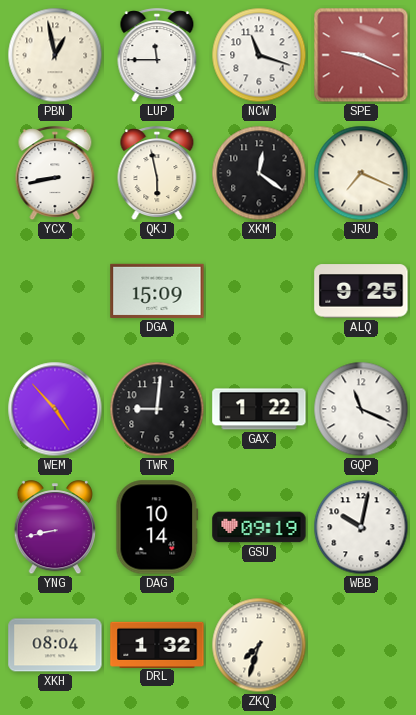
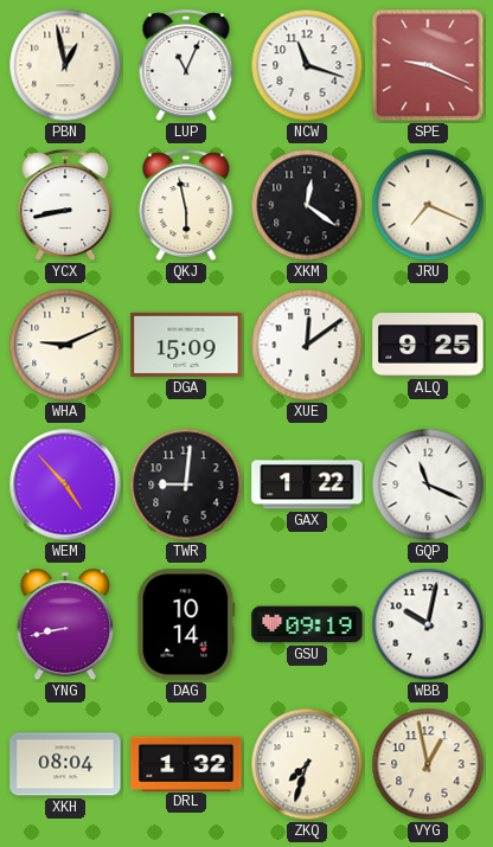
LUP: 11:45 -> 11:04 (186, 66)
WHA: none -> 9:11 (65, 345)
XUE: none -> 12:09 (307, 345)
VYG: none -> 12:58 (428, 764)
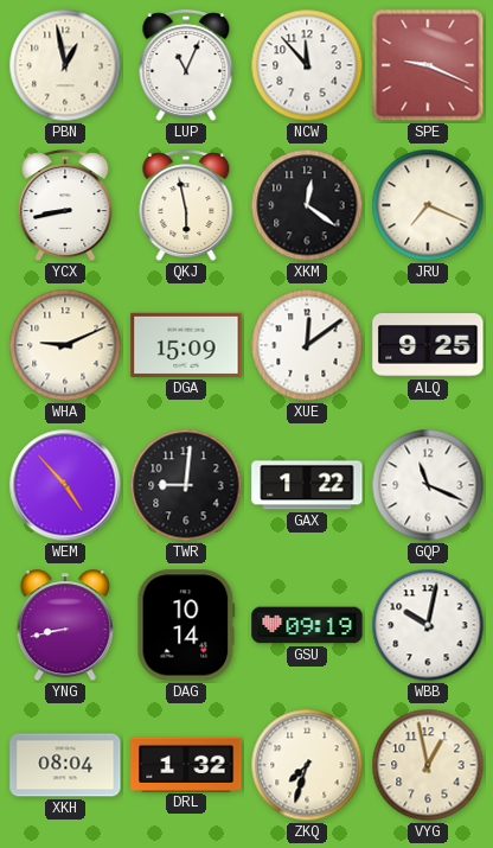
NCW: 11:18 -> 11:53 (307, 65)
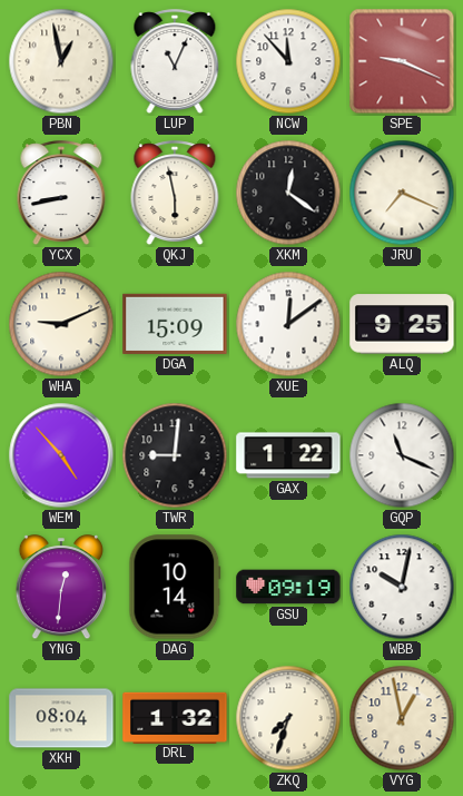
YNG: 8:43 -> 12:31 (61, 588)
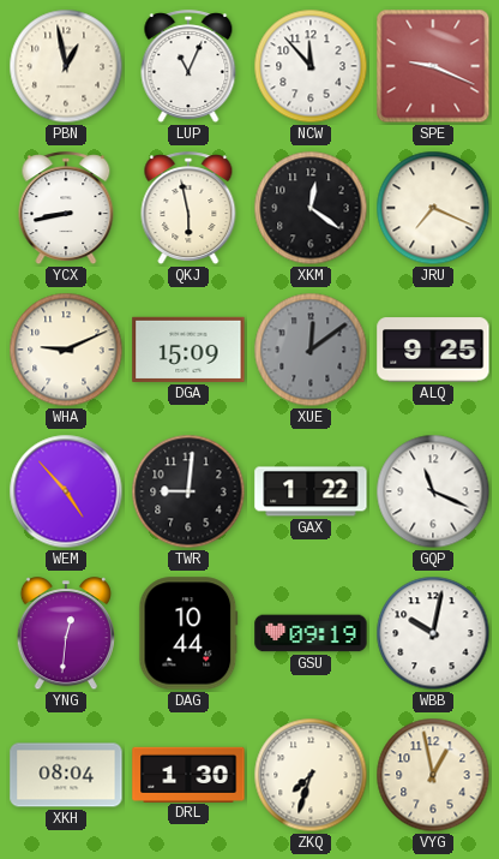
XUE dial: white -> grey (311, 350)
DAG: 10:14 -> 10:44 (188, 633)
DRL: 1:32 -> 1:30 (188, 774)
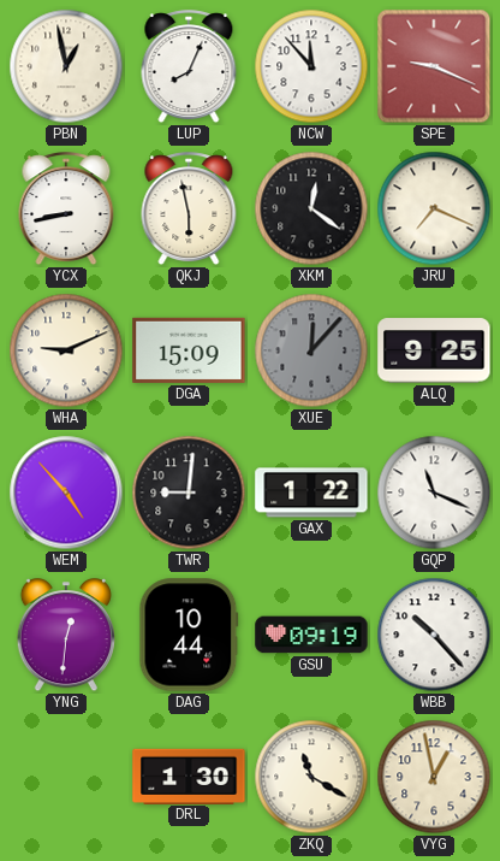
LUP: 11:04 -> 8:04 (189, 67)
XUE: 12:09 -> 12:07 (311, 350)
WBB: 10:02 -> 10:23 (434, 635)
XKH: 08:04 -> none (66, 775)
ZKQ: 7:33 -> 11:20 (311, 777)
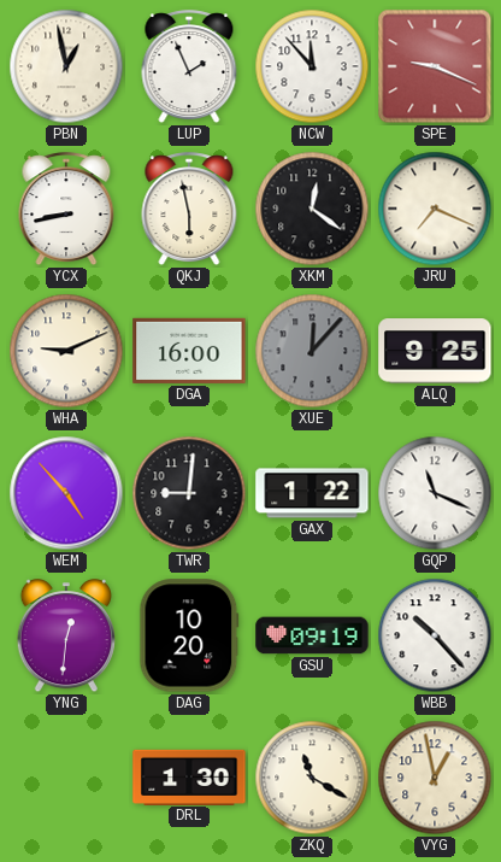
LUP: 8:04 -> 1:56 (189, 68)
DGA: 15:09 -> 16:00 (189, 351)
DAG: 10:44 -> 10:20 (189, 635)
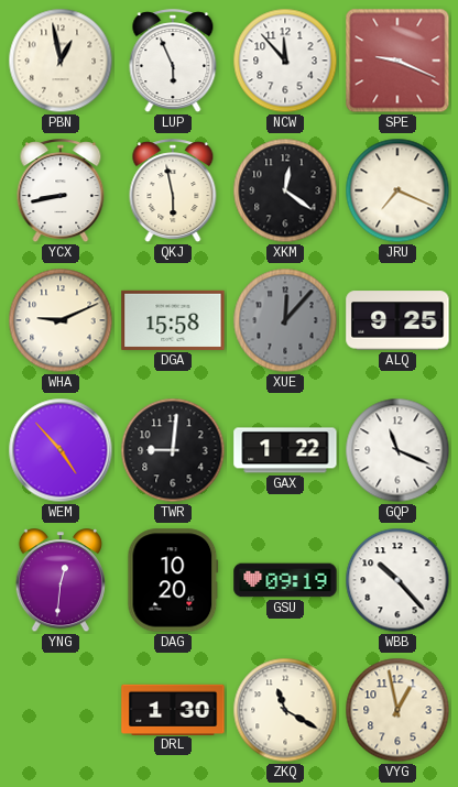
LUP: 1:56 -> 5:56 (173, 62)
DGA: 16:00 -> 15:58 (173, 320)
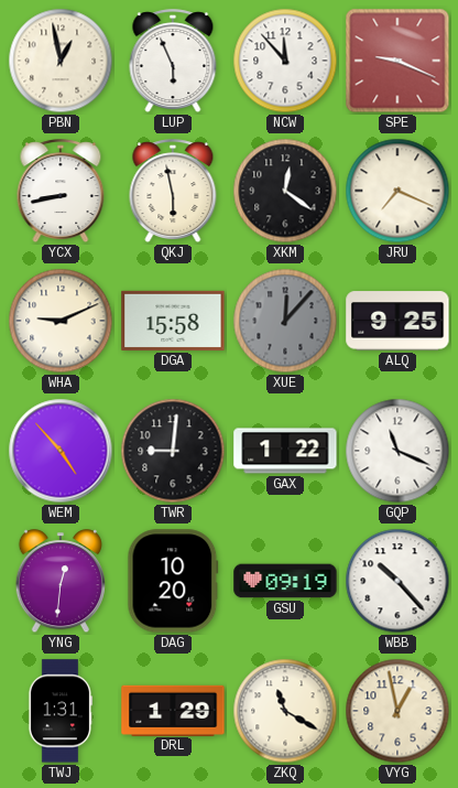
TWJ: none -> 1:31 (59, 711)
DRL: 1:30 -> 1:29 (173, 710)
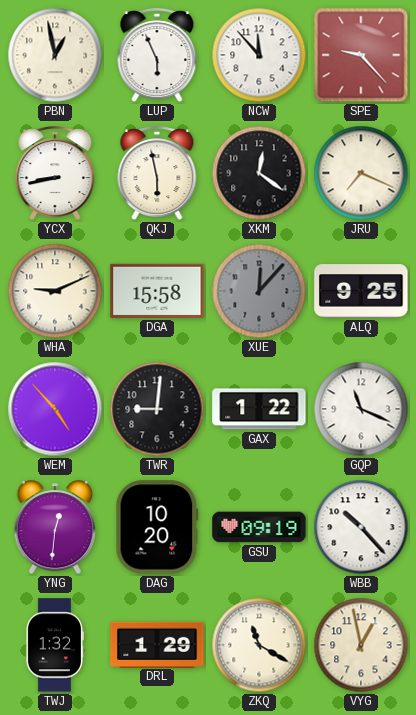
SPE: 9:19 -> 9:23 (361, 55)
TWJ: 1:31 -> 1:32 (54, 645)
